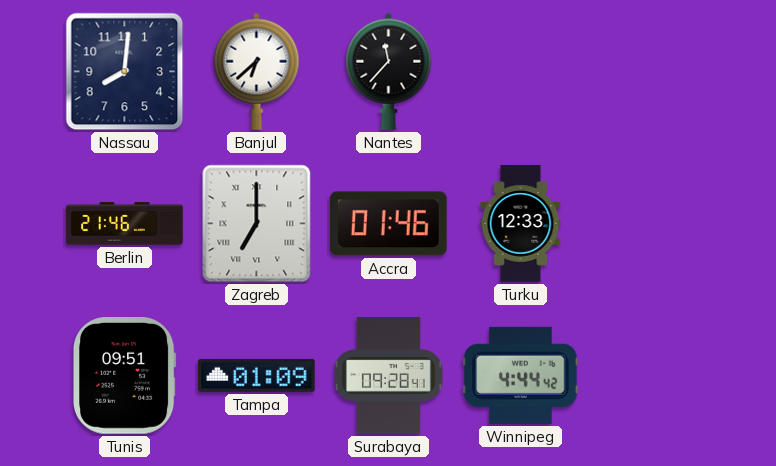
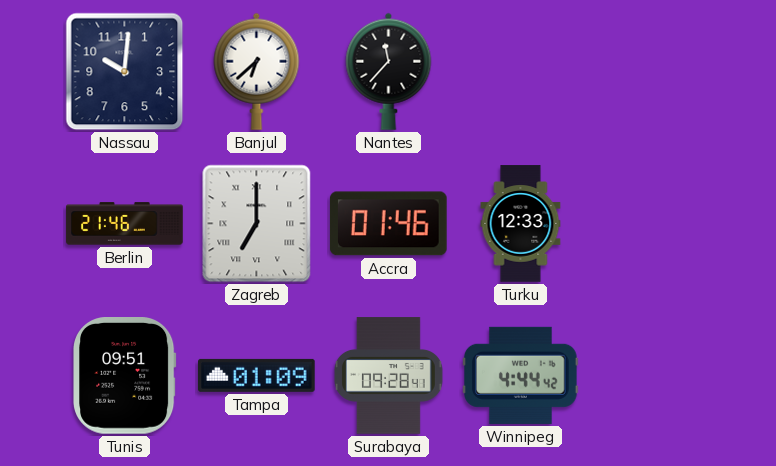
Nassau: 8:01 -> 10:01 (125, 72)
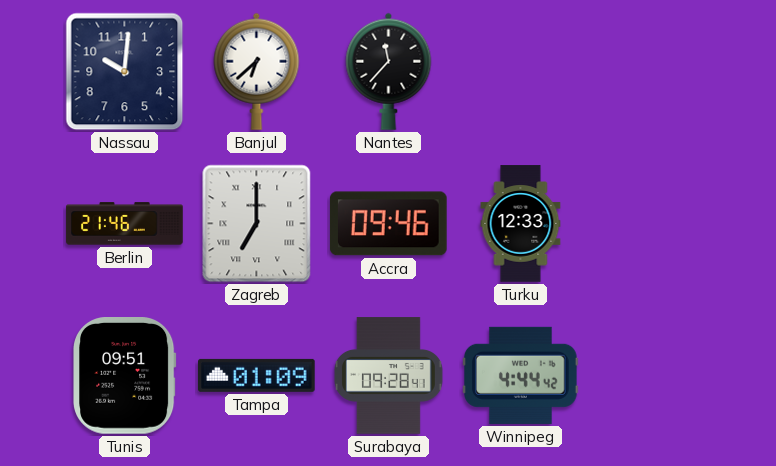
Accra: 01:46 -> 09:46 (388, 224)
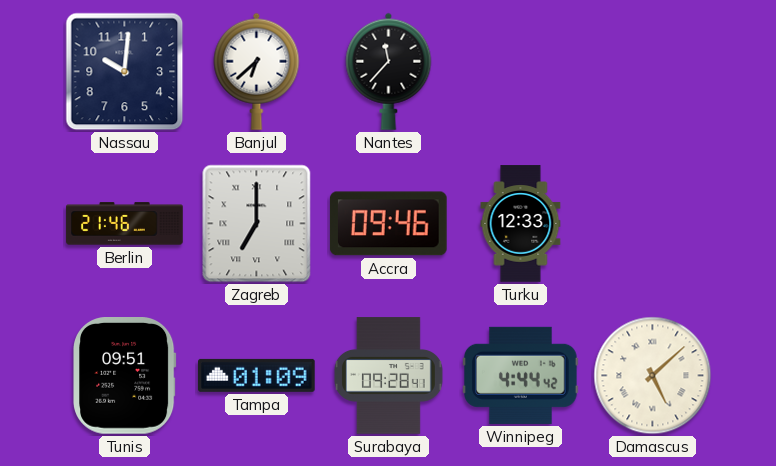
Damascus: none -> 5:08 (653, 376)
